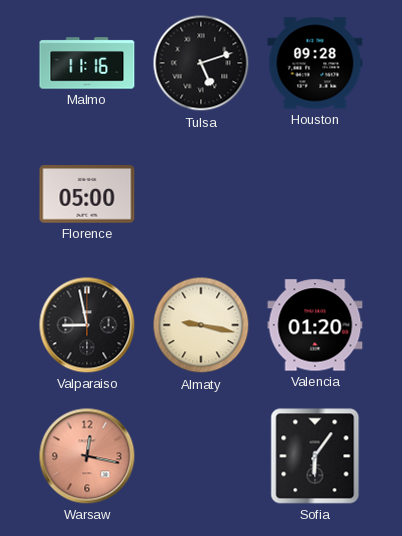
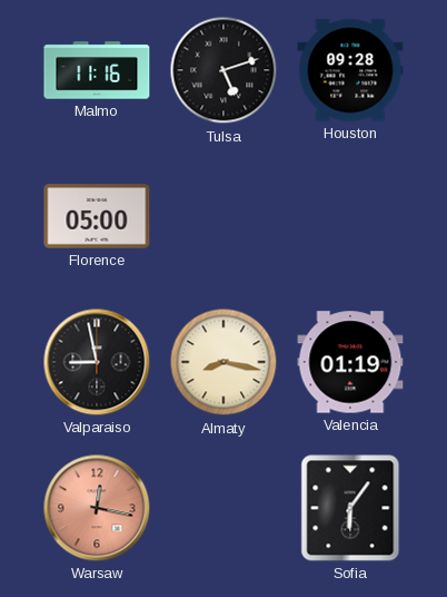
Almaty: 9:17 -> 8:17 (223, 362)
Valencia: 01:20 -> 01:19 (350, 362)
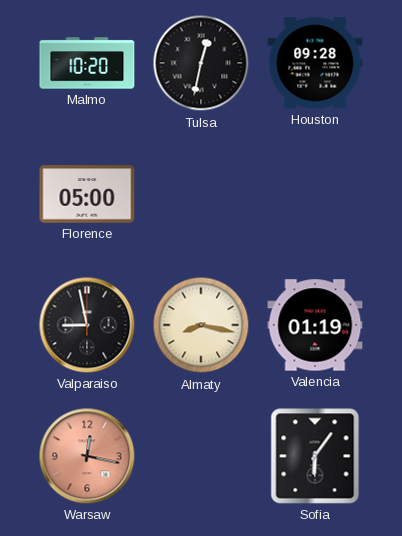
Malmo: 11:16 -> 10:20 (87, 63)
Tulsa: 5:12 -> 12:32 (201, 63)
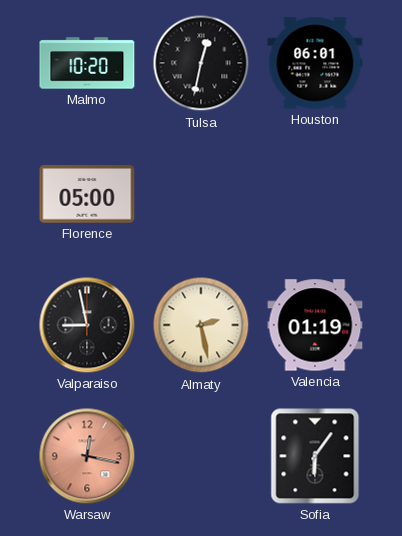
Houston: 09:28 -> 06:01 (315, 63)
Almaty: 8:17 -> 2:28 (201, 325)
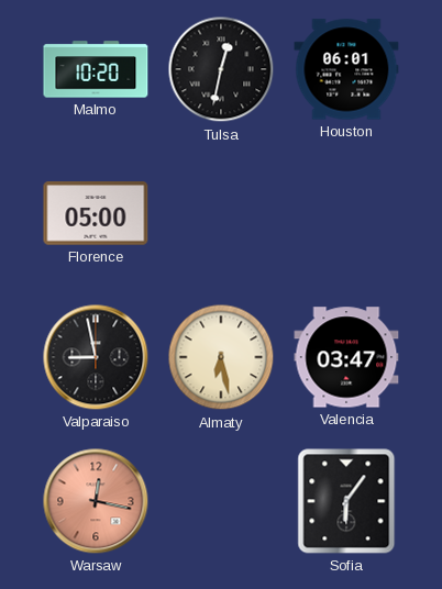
Almaty: 2:28 -> 6:28 (221, 357)
Valencia: 01:19 -> 03:47 (346, 357)
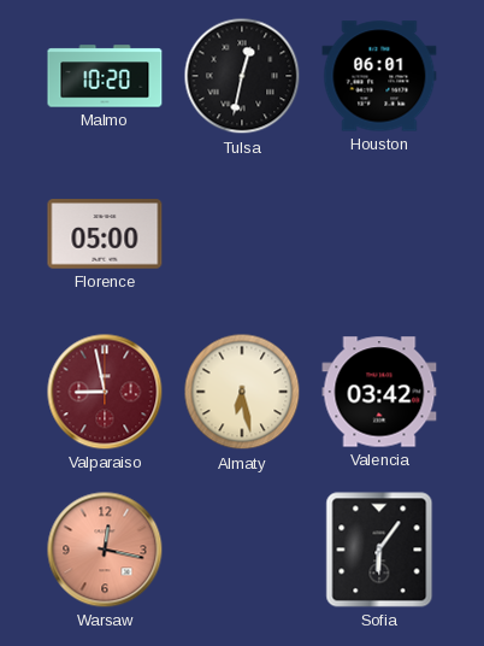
Valparaiso dial: black -> burgundy (105, 392)
Valencia: 03:47 -> 03:42 (379, 392)
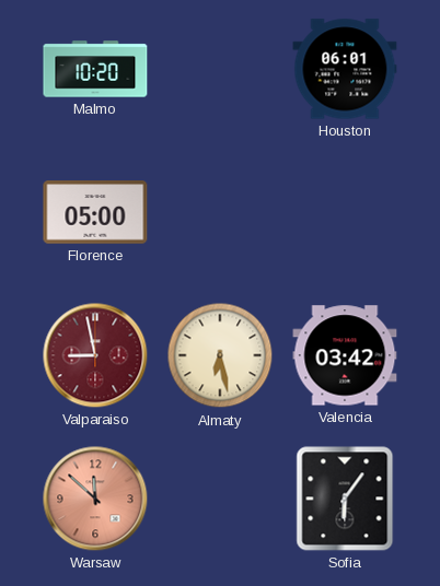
Tulsa: 12:32 -> none (242, 76)
Warsaw: 12:17 -> 11:52 (95, 499)
